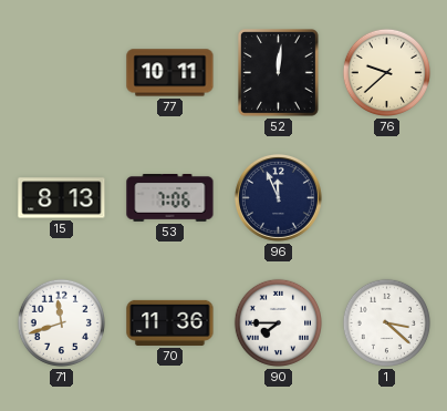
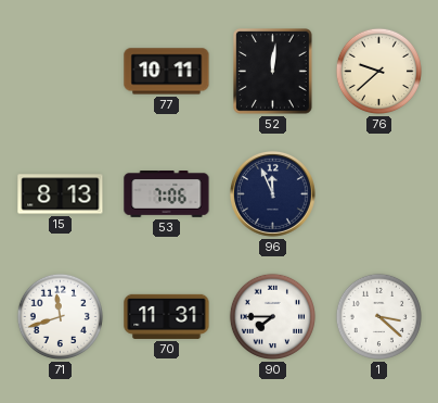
70: 11:36 -> 11:31 (167, 316)
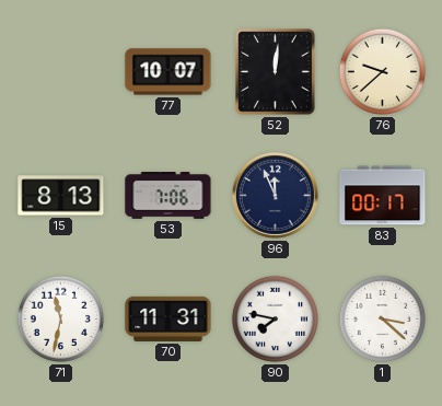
77: 10:11 -> 10:07 (168, 72)
83: none -> 00:17 (383, 196)
71: 11:42 -> 11:32 (60, 318)
90: 7:45 -> 7:47 (275, 318)
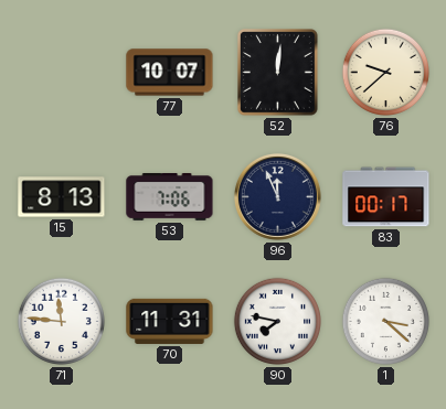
71: 11:32 -> 11:46 (61, 321)
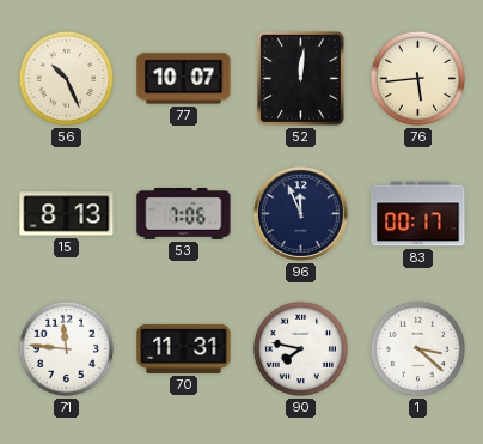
56: none -> 10:26 (66, 78)
76: 9:38 -> 5:44 (417, 78)
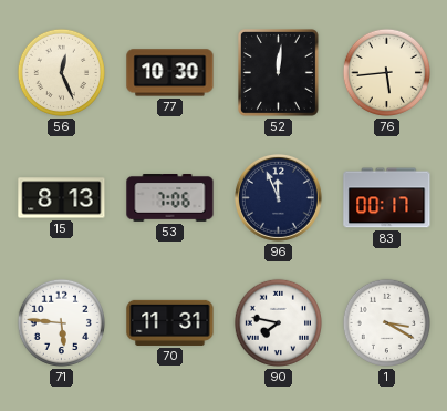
56: 10:26 -> 12:26 (61, 72)
77: 10:07 -> 10:30 (170, 73)
71: 11:46 -> 5:46 (61, 322)
1: 3:22 -> 3:20 (386, 322)
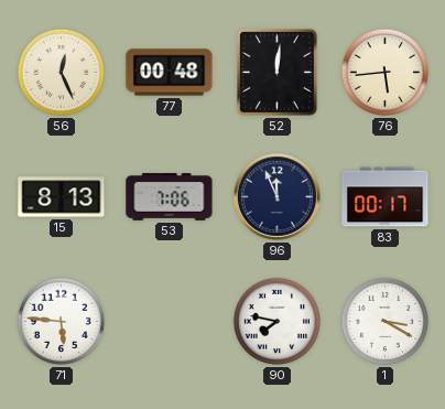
77: 10:30 -> 00:48 (170, 73)
70: 11:31 -> none (170, 322)
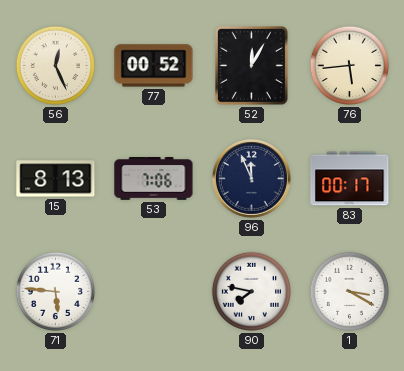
77: 00:48 -> 00:52 (154, 66)
52: 12:01 -> 12:05 (252, 66)
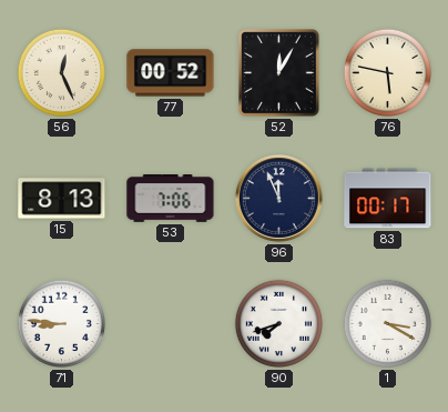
76: 5:44 -> 5:47 (387, 72)
71: 5:46 -> 8:46 (61, 323)
90: 7:47 -> 7:42 (278, 323)
